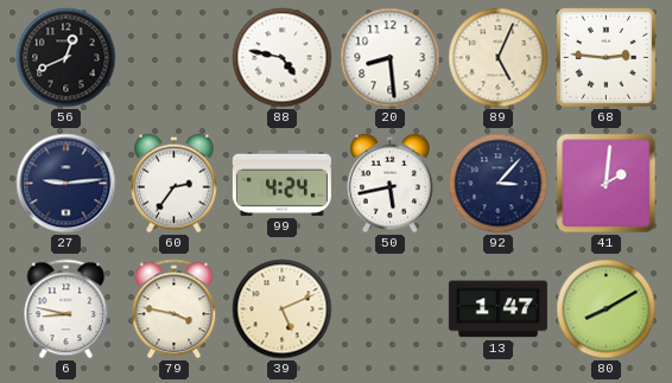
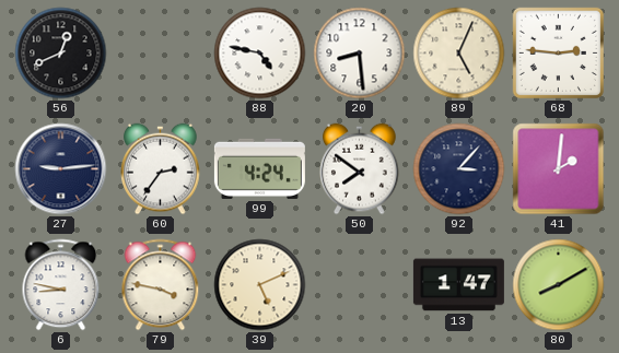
50: 5:43 -> 7:51 (360, 169)
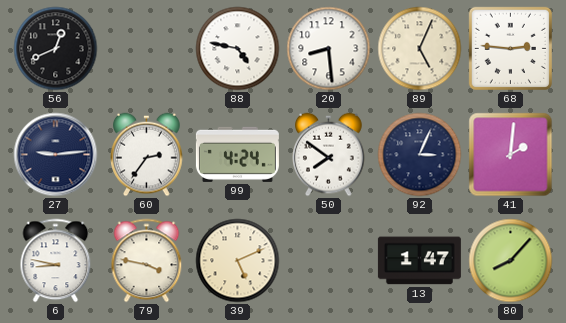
92: 3:07 -> 3:04 (420, 155)
80: 8:10 -> 8:07 (511, 261)
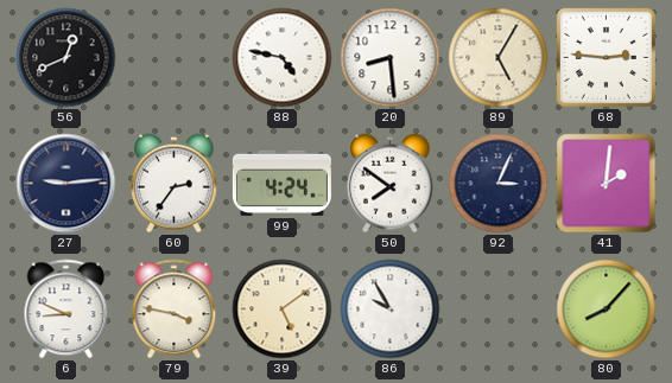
89: 5:04 -> 5:05 (499, 58)
6: 8:47 -> 8:49 (66, 309)
39: 5:11 -> 5:09 (283, 309)
86: none -> 9:55 (391, 309)
13: 1:47 -> none (419, 261)
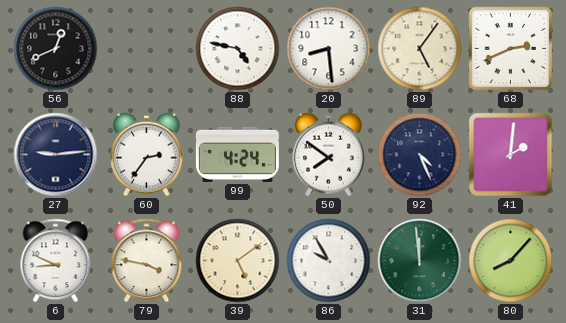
89: 5:05 -> 5:06 (420, 49)
68: 2:46 -> 2:41 (510, 48)
92: 3:04 -> 4:26 (420, 155)
31: none -> 11:59 (420, 261)
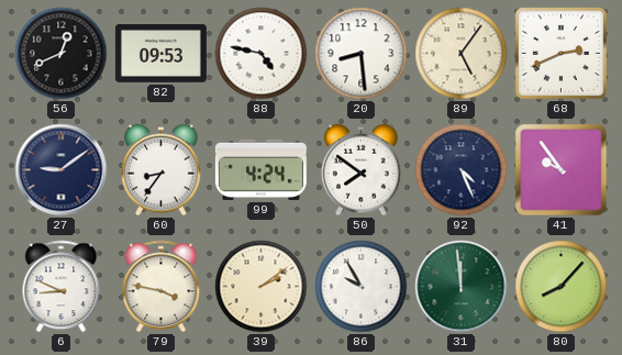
82: none -> 09:53 (160, 54)
27: 9:14 -> 9:09 (62, 170)
60: 2:36 -> 8:36 (162, 170)
41: 2:01 -> 9:54 (562, 170)
39: 5:09 -> 2:09 (262, 287)
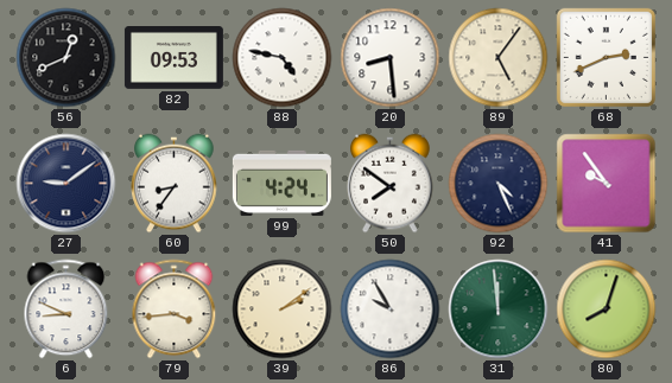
79: 3:47 -> 3:44 (175, 309)
80: 8:07 -> 8:03 (607, 309)
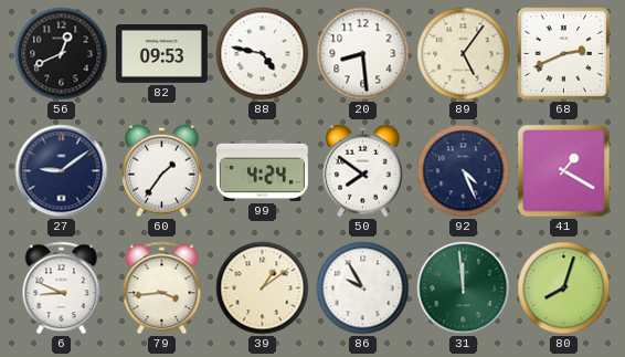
60: 8:36 -> 1:36 (162, 171)
41: 9:54 -> 1:20 (564, 171)
39: 2:09 -> 1:09 (263, 288)
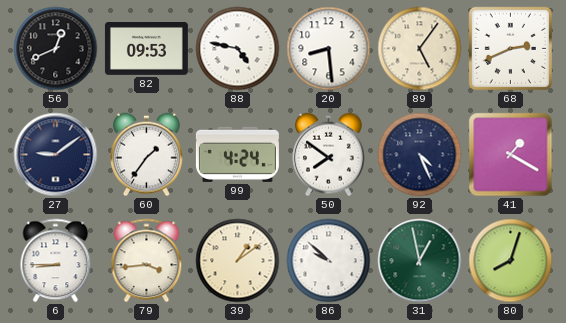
6: 8:49 -> 8:45 (56, 261)
86: 9:55 -> 9:52 (329, 261)
31: 11:59 -> 12:58 (420, 261)
